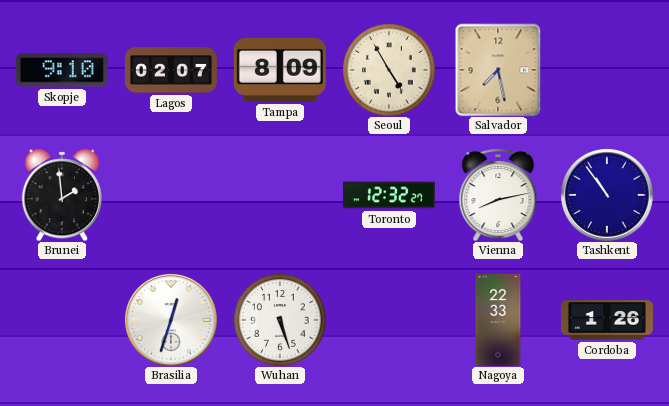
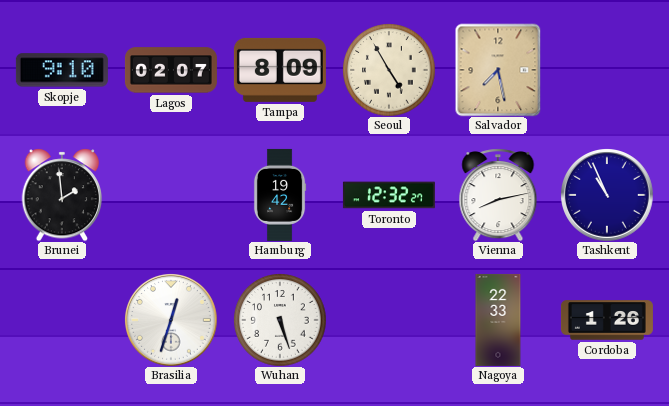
Hamburg: none -> 19:42 (280, 195)
Tashkent: 10:54 -> 10:56 (607, 195)
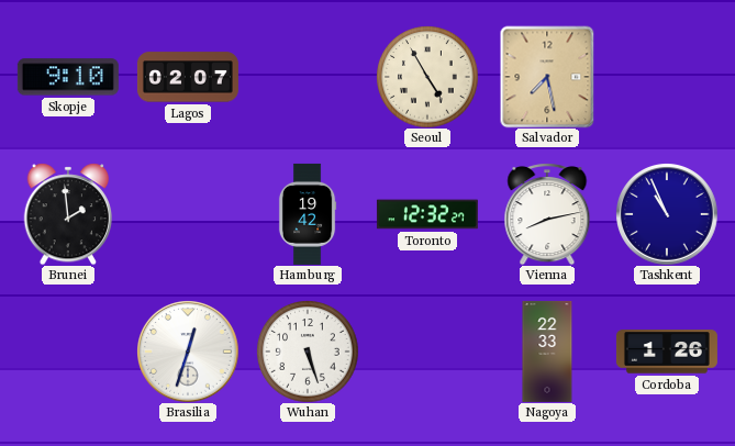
Tampa: 8:09 -> none (280, 70)
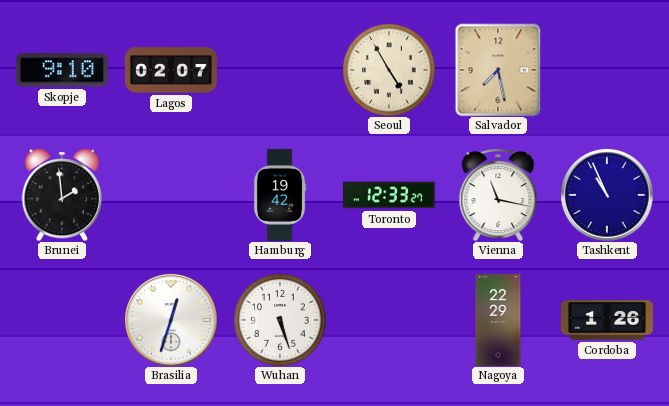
Toronto: 12:32 -> 12:33 (389, 195)
Vienna: 8:13 -> 11:17 (498, 195)
Nagoya: 22:33 -> 22:29 (498, 320)
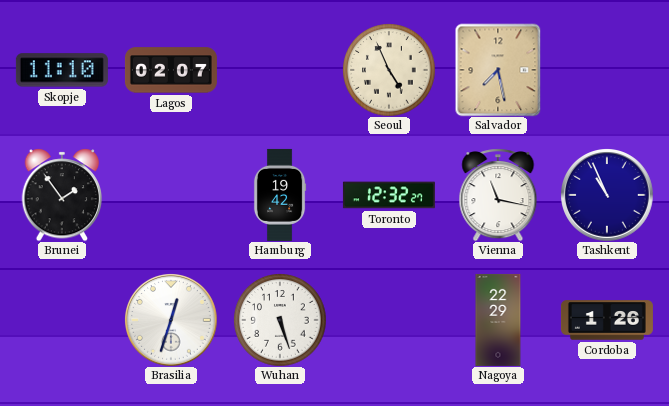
Skopje: 9:10 -> 11:10 (62, 70)
Seoul: 4:55 -> 4:56 (389, 70)
Brunei: 1:59 -> 1:54 (62, 195)
Toronto: 12:33 -> 12:32 (389, 195)
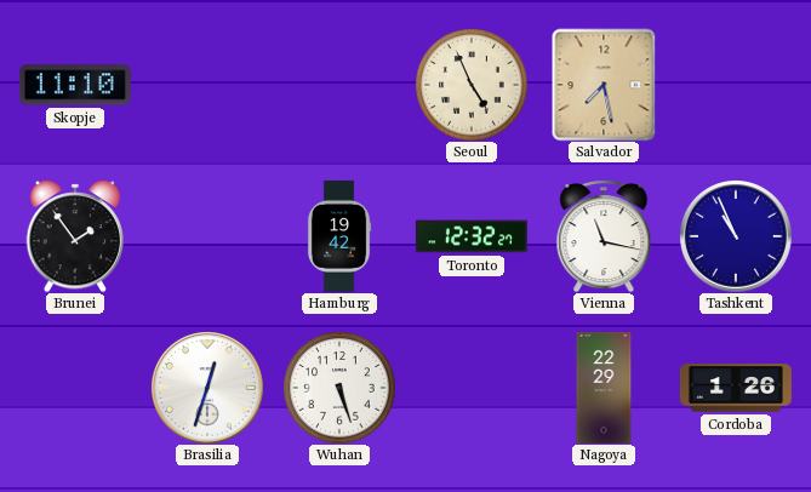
Lagos: 02:07 -> none (171, 70)
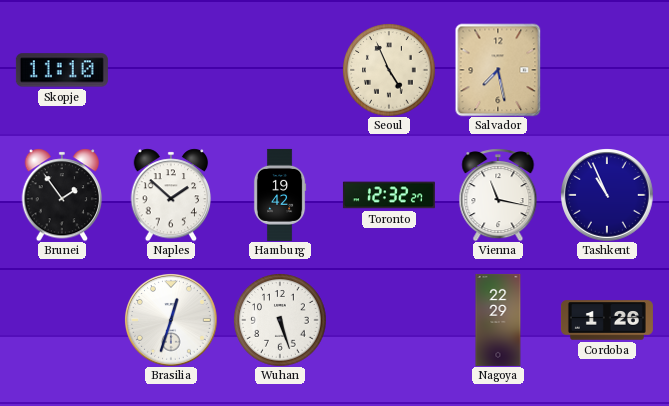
Naples: none -> 1:52 (171, 195)
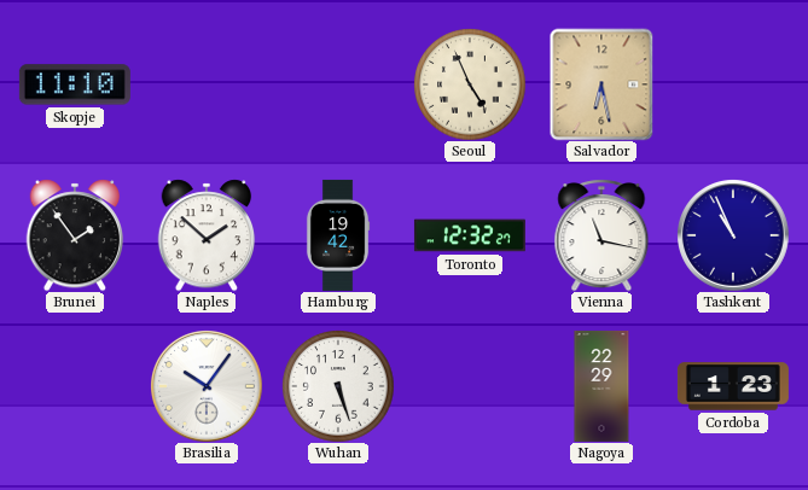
Salvador: 7:28 -> 6:28 (601, 84)
Brasilia: 12:33 -> 10:06 (207, 386)
Cordoba: 1:26 -> 1:23 (733, 386)
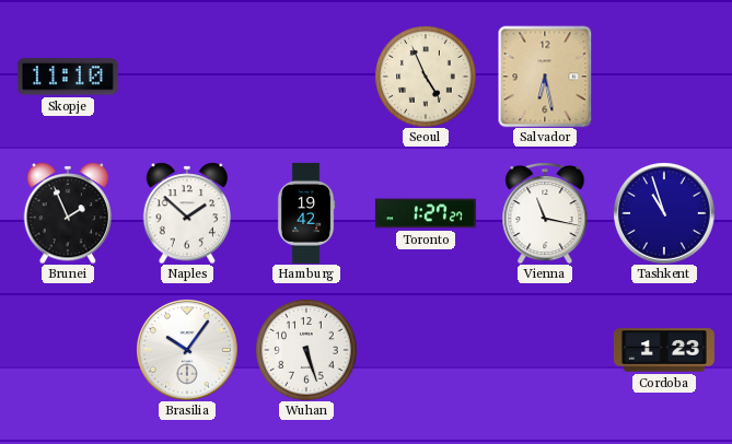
Brunei: 1:54 -> 1:56 (68, 213)
Toronto: 12:32 -> 1:27 (426, 213)
Tashkent: 10:56 -> 10:57 (664, 213)
Nagoya: 22:29 -> none (601, 386)
